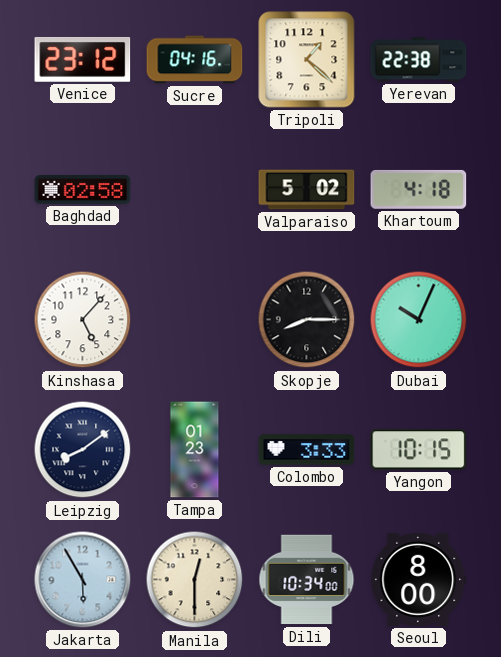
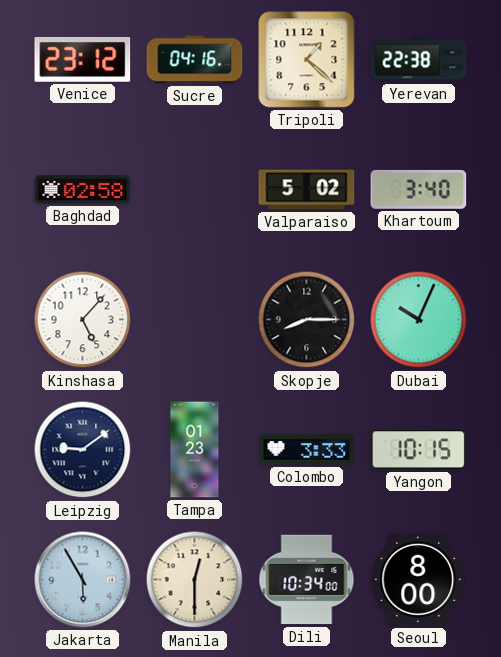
Khartoum: 4:18 -> 3:40 (419, 189)
Leipzig: 8:09 -> 9:09 (83, 450)
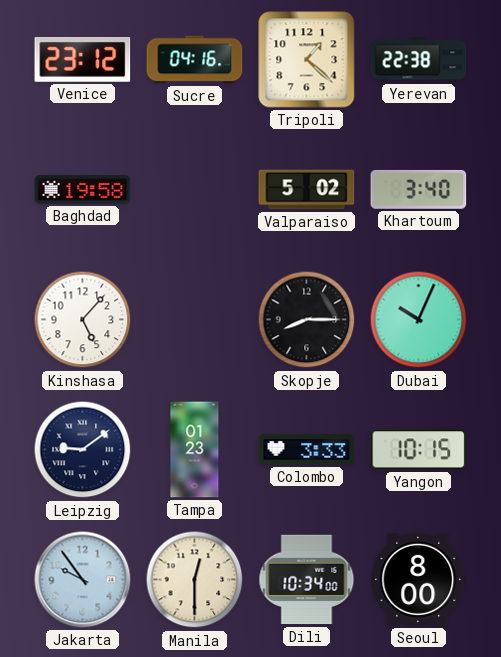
Baghdad: 02:58 -> 19:58 (83, 190)
Jakarta: 5:55 -> 9:54 (83, 580)
